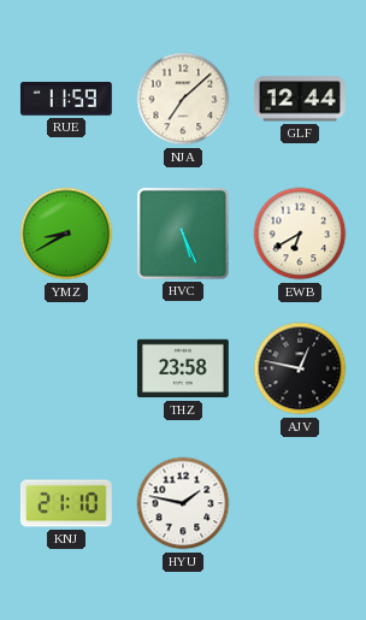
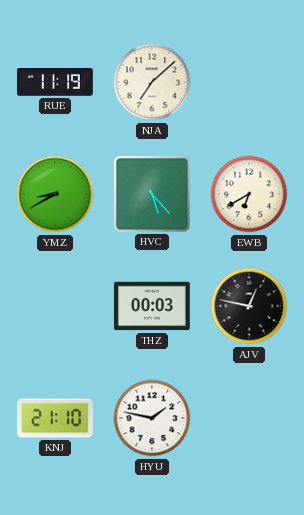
RUE: 11:59 -> 11:19 (55, 83)
GLF: 12:44 -> none (300, 99)
HVC: 5:26 -> 5:23 (152, 194)
THZ: 23:58 -> 00:03 (152, 306)
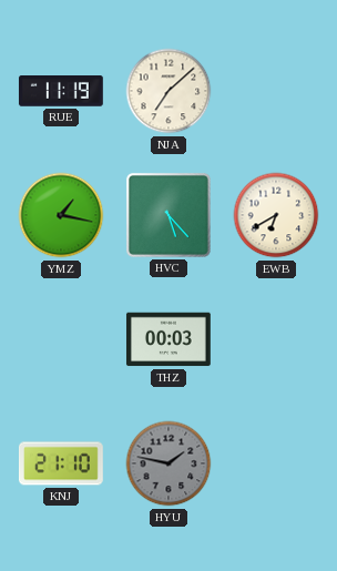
YMZ: 8:40 -> 1:17 (61, 215)
AJV: 12:47 -> none (249, 306)
HYU dial: white -> grey (168, 463)
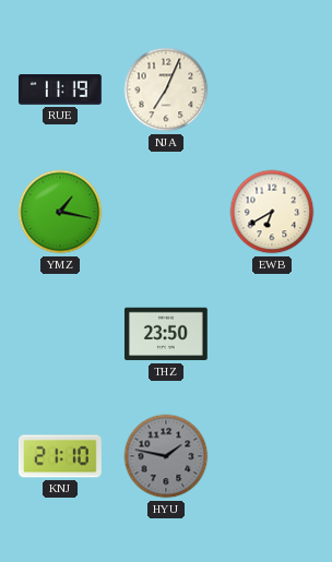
NJA: 7:08 -> 7:04 (166, 89)
HVC: 5:23 -> none (168, 215)
THZ: 00:03 -> 23:50 (166, 334)
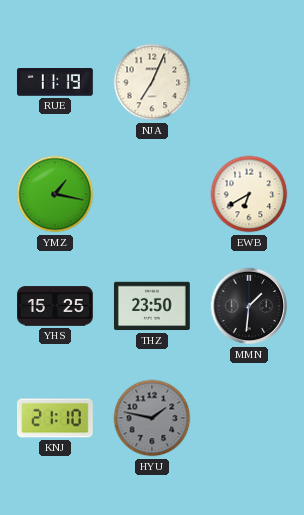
YHS: none -> 15:25 (56, 306)
MMN: none -> 1:31 (249, 306)
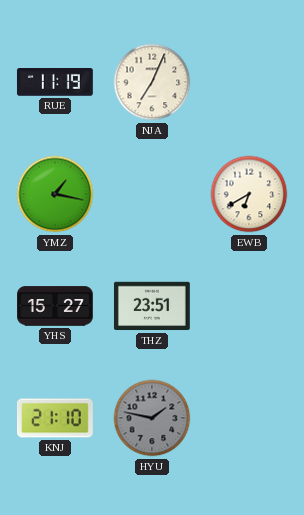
YHS: 15:25 -> 15:27 (56, 306)
THZ: 23:50 -> 23:51 (152, 306)
MMN: 1:31 -> none (249, 306)
